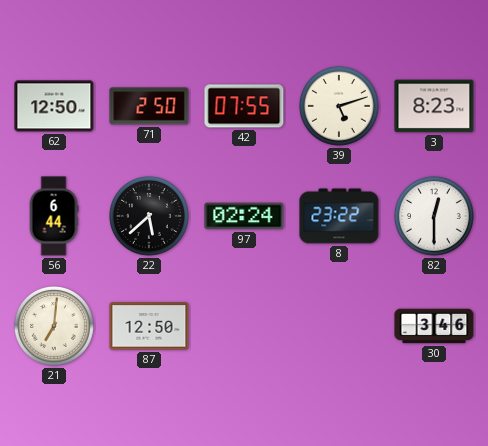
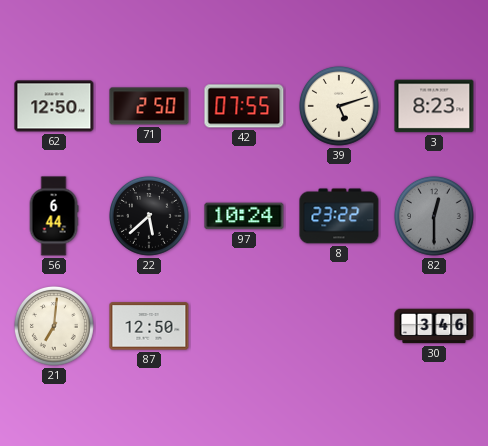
97: 02:24 -> 10:24 (244, 216)
82 dial: white -> grey (434, 216)
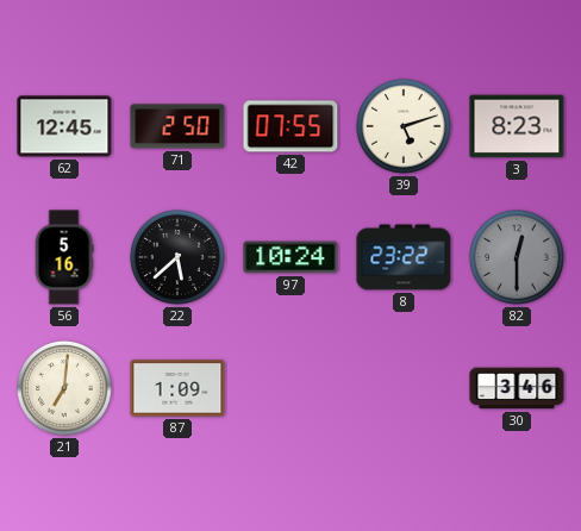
62: 12:50 -> 12:45 (64, 126)
56: 6:44 -> 5:16 (64, 257)
87: 12:50 -> 1:09 (177, 388)
